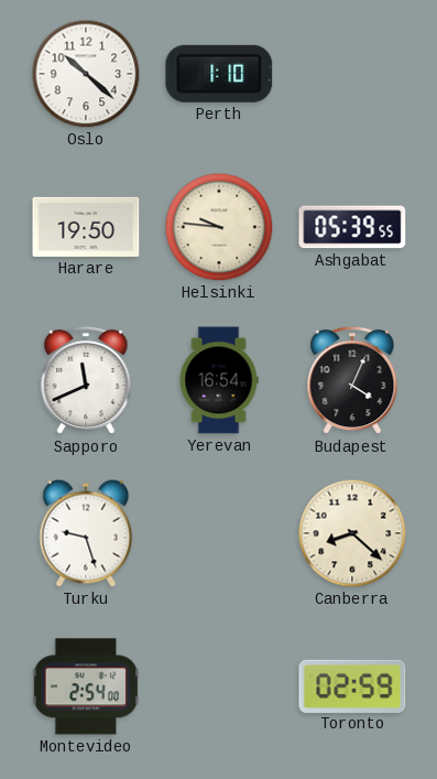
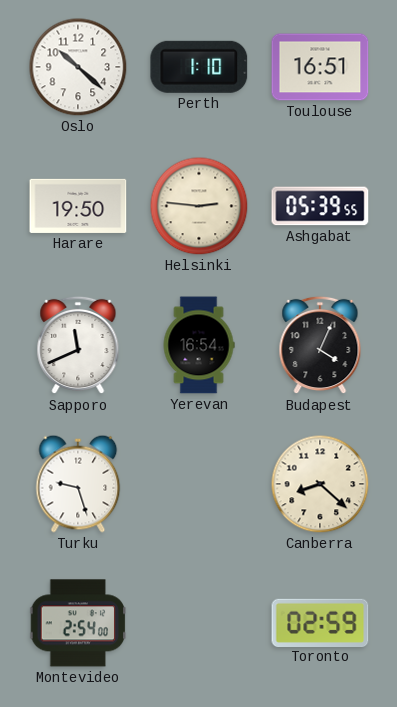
Toulouse: none -> 16:51 (320, 67)
Helsinki: 9:46 -> 2:46 (199, 206)
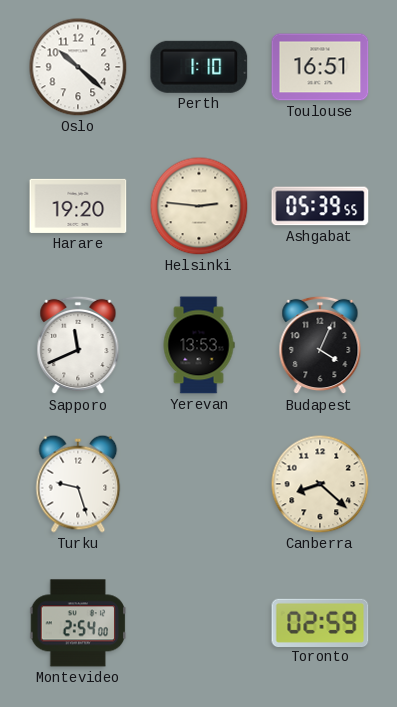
Harare: 19:50 -> 19:20 (78, 206)
Yerevan: 16:54 -> 13:53 (199, 345)
